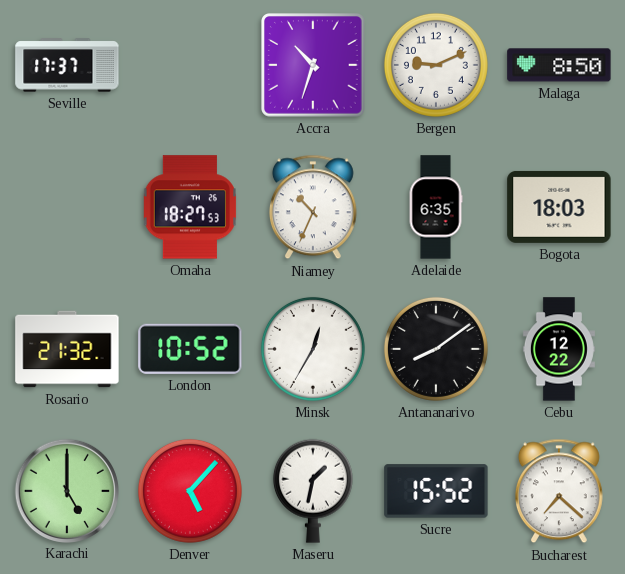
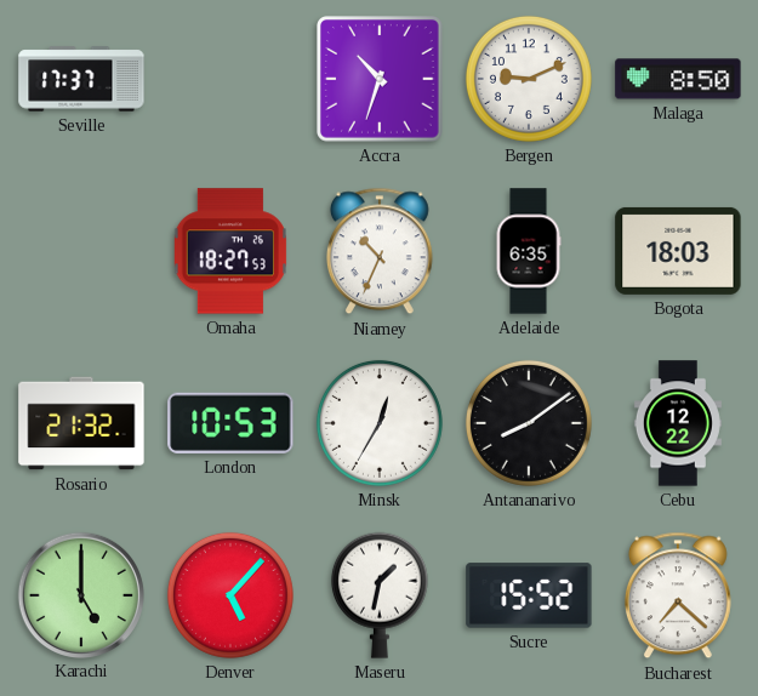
London: 10:52 -> 10:53 (230, 423)
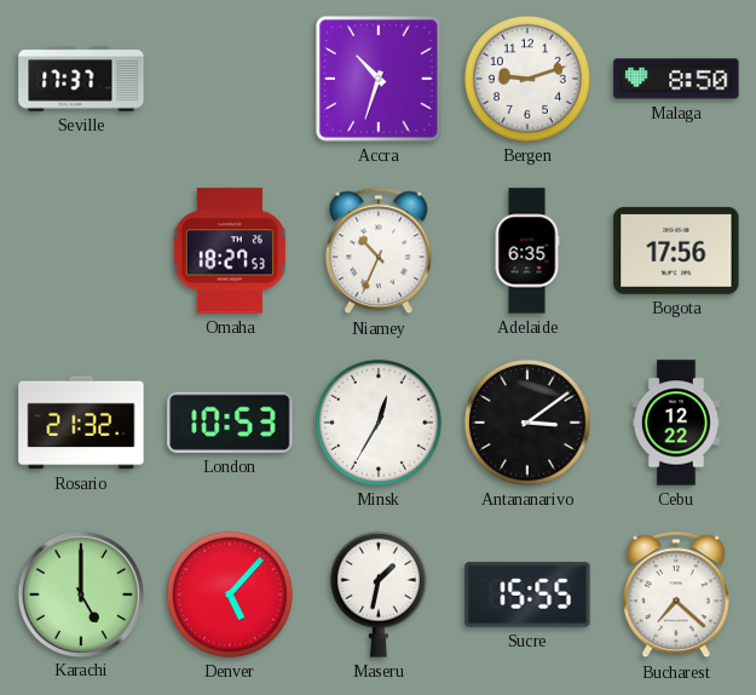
Bergen: 9:11 -> 9:12 (527, 79)
Bogota: 18:03 -> 17:56 (676, 251)
Antananarivo: 8:09 -> 3:09 (527, 423)
Sucre: 15:52 -> 15:55 (527, 595)
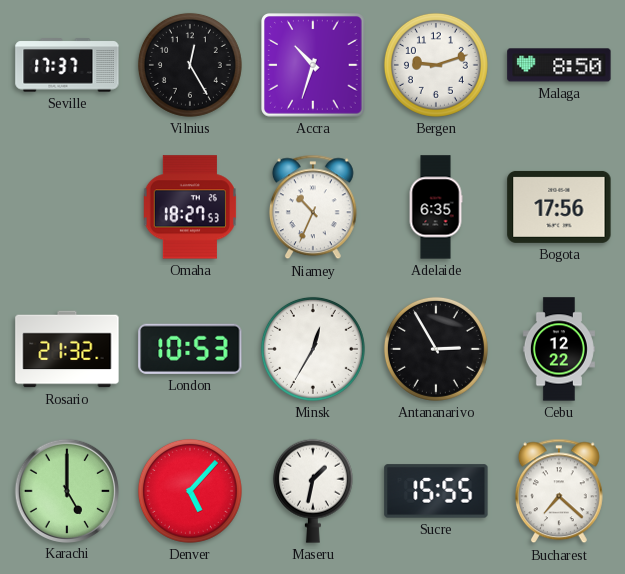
Vilnius: none -> 12:25 (190, 65)
Antananarivo: 3:09 -> 2:55 (436, 349)
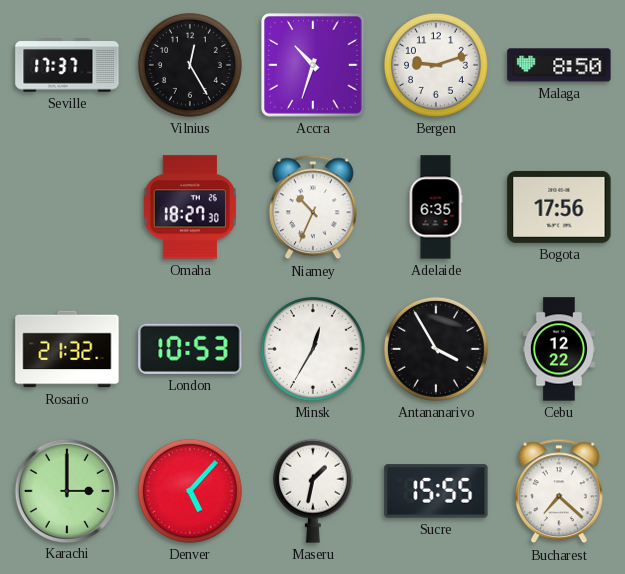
Omaha: 18:27:53 -> 18:27:30 (189, 207)
Antananarivo: 2:55 -> 3:55 (436, 349)
Karachi: 5:00 -> 3:00 (66, 490)
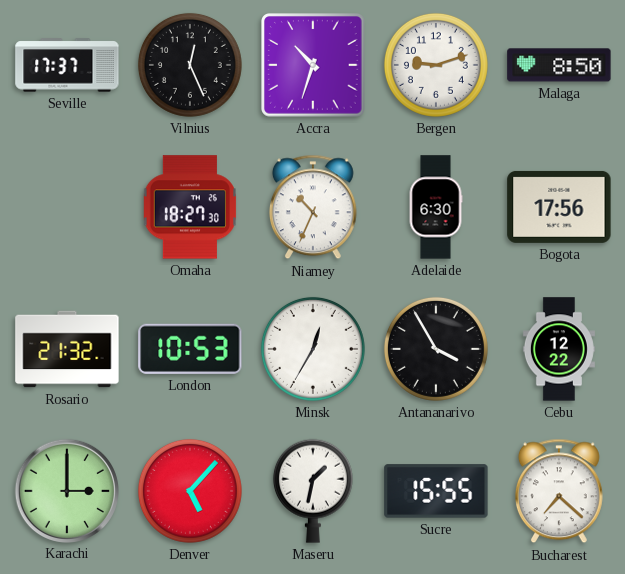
Vilnius: 12:25 -> 12:26 (190, 65)
Adelaide: 6:35 -> 6:30 (436, 207)
